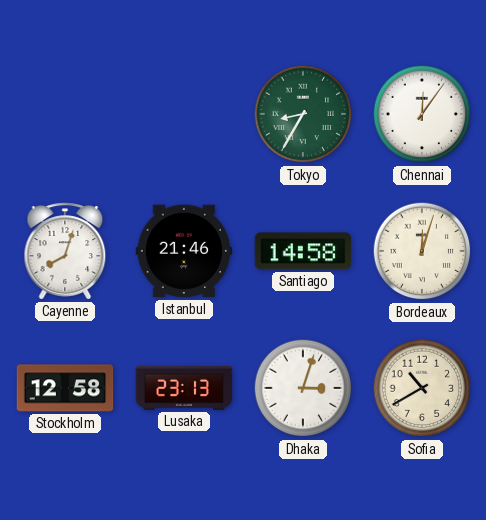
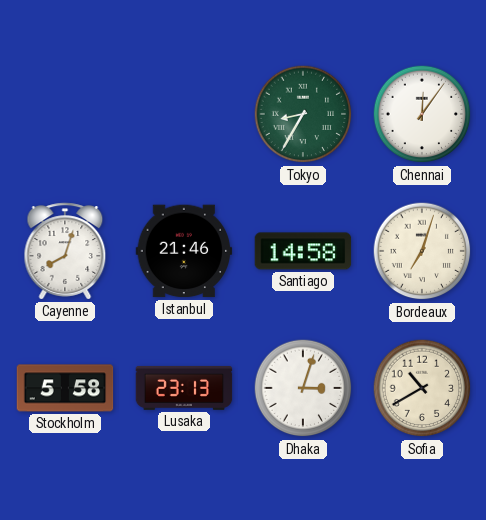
Bordeaux: 12:03 -> 7:03 (422, 251)
Stockholm: 12:58 -> 5:58 (65, 388)
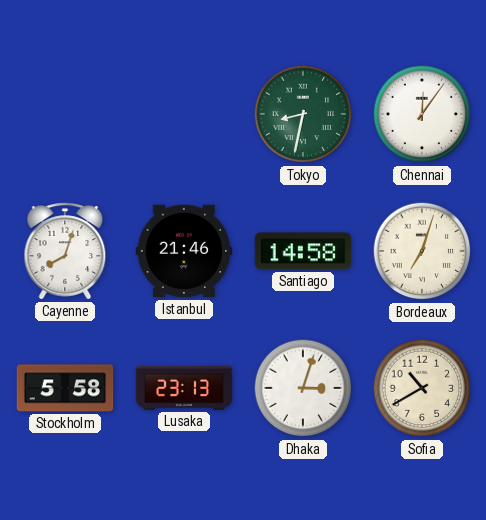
Tokyo: 8:35 -> 8:32 (303, 114)
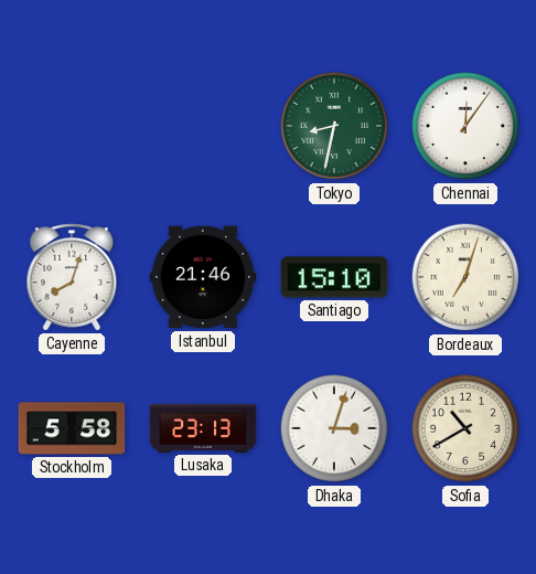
Santiago: 14:58 -> 15:10 (334, 277)
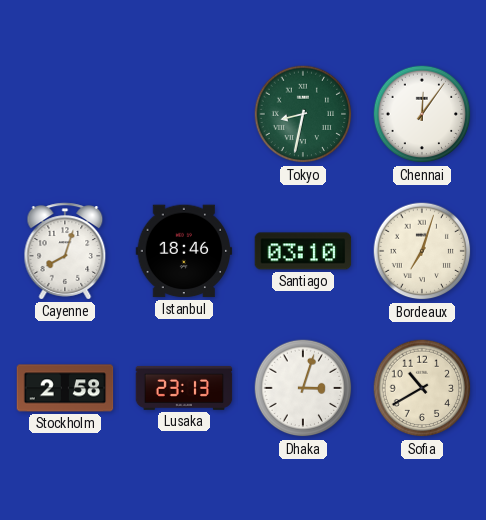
Istanbul: 21:46 -> 18:46 (184, 251)
Santiago: 15:10 -> 03:10 (303, 251)
Stockholm: 5:58 -> 2:58 (65, 388)
